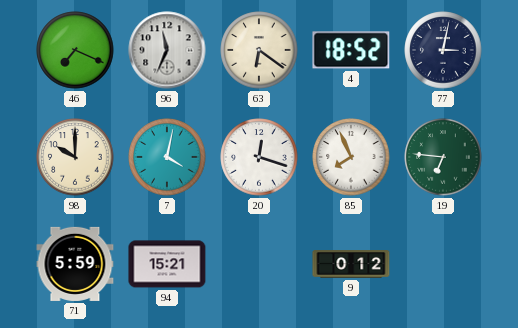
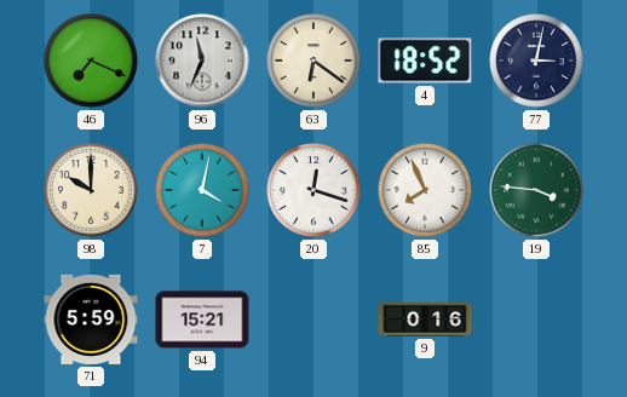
19: 6:46 -> 3:46 (536, 190)
9: 0:12 -> 0:16 (425, 320)
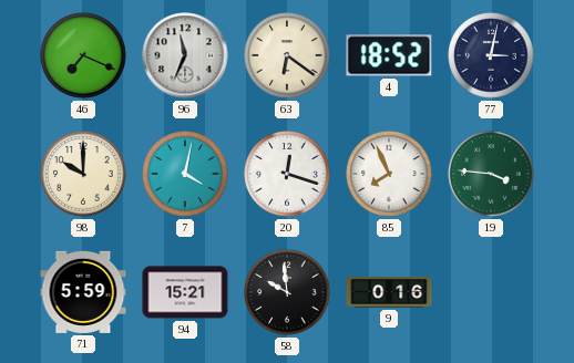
58: none -> 9:59 (287, 292)
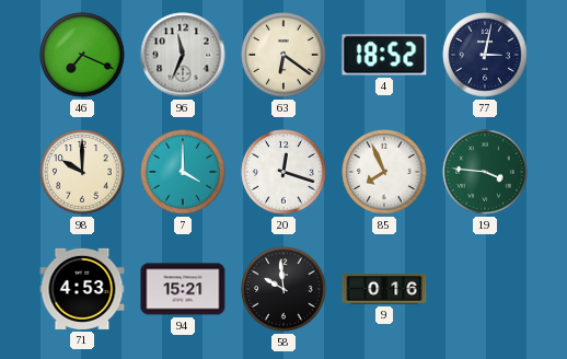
7: 4:02 -> 4:00 (183, 172)
71: 5:59 -> 4:53 (82, 289)
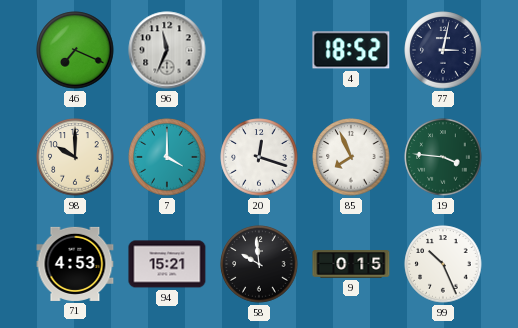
63: 6:21 -> none (283, 55)
9: 0:16 -> 0:15 (351, 264)
99: none -> 10:26 (443, 264)
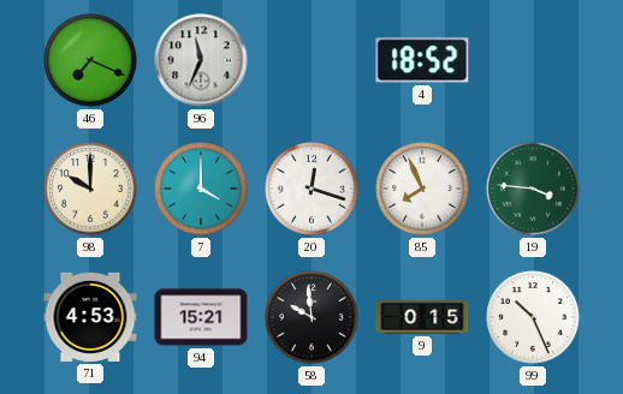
77: 3:02 -> none (443, 50)
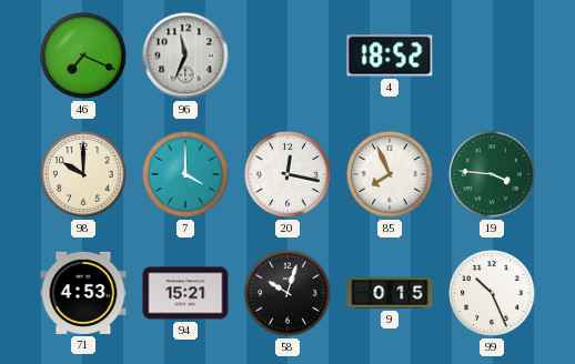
20: 12:18 -> 12:17 (287, 174)
58: 9:59 -> 10:03 (287, 293)
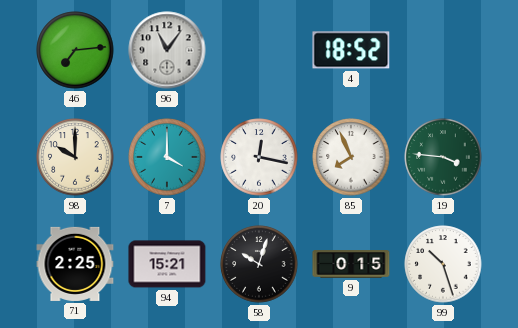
46: 7:19 -> 7:14 (75, 50)
96: 11:34 -> 11:06 (167, 50)
71: 4:53 -> 2:25 (75, 264)
99: 10:26 -> 10:27 (443, 264)
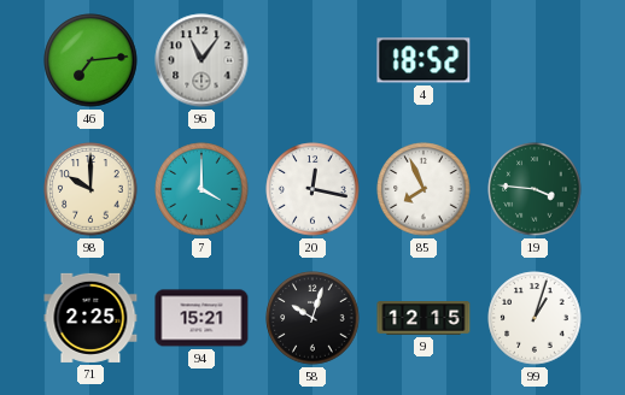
9: 0:15 -> 12:15 (424, 318)
99: 10:27 -> 1:03 (535, 318)
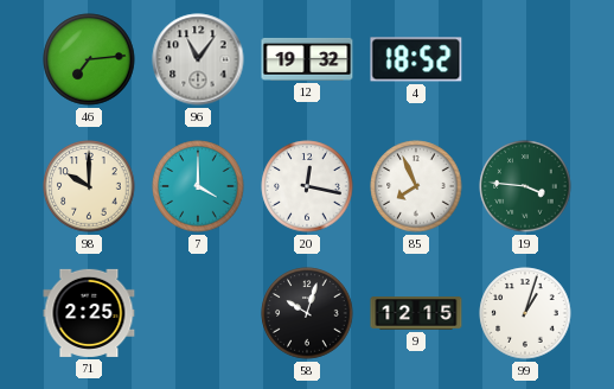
12: none -> 19:32 (307, 59)
94: 15:21 -> none (201, 318)
